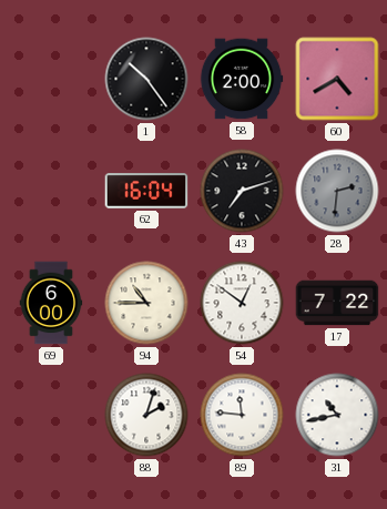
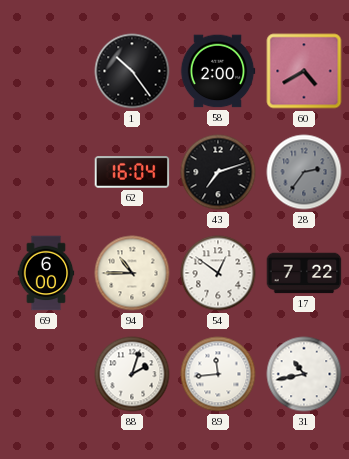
28: 2:31 -> 2:36 (304, 172)
89: 11:46 -> 11:44 (218, 374)
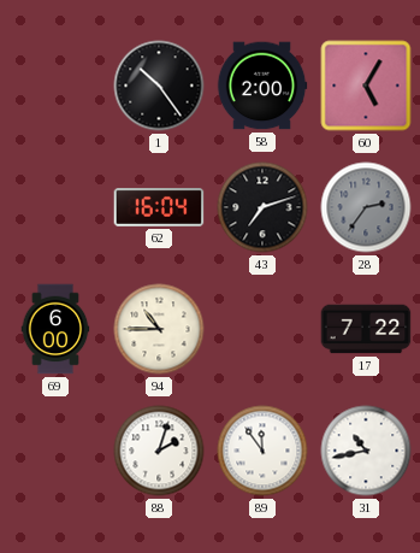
60: 4:40 -> 5:05 (366, 86)
54: 12:51 -> none (218, 273)
89: 11:44 -> 11:54 (262, 451)
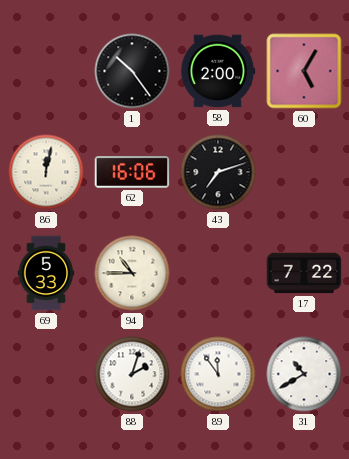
86: none -> 12:02 (46, 172)
62: 16:04 -> 16:06 (132, 172)
28: 2:36 -> none (366, 207)
69: 6:00 -> 5:33 (46, 273)
31: 10:43 -> 10:40 (304, 374)
